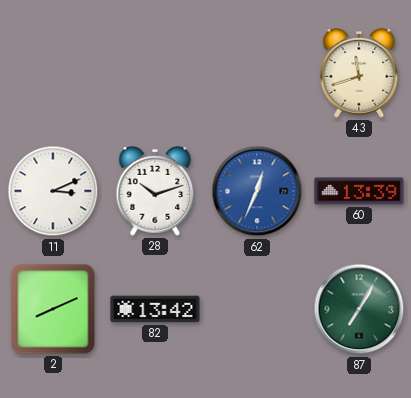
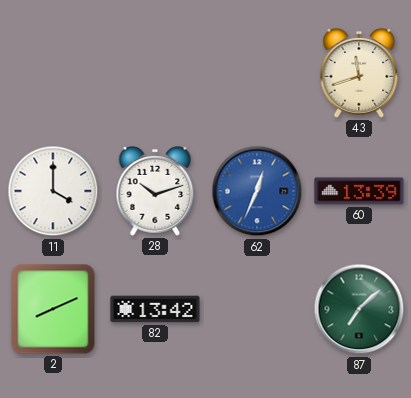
11: 3:11 -> 4:00 (53, 191)
87: 7:05 -> 7:08 (359, 309)
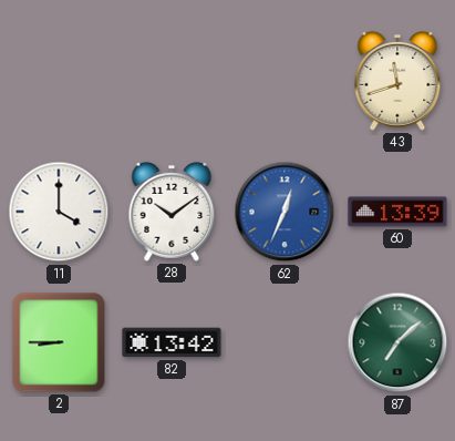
28: 10:12 -> 10:09 (172, 212)
2: 8:11 -> 8:45 (59, 342)
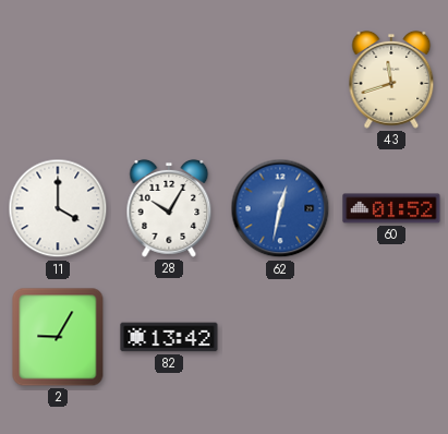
28: 10:09 -> 10:05 (169, 208)
62: 12:34 -> 12:32 (280, 208)
60: 13:39 -> 01:52 (391, 208)
2: 8:45 -> 9:05 (58, 337)
87: 7:08 -> none (397, 342)
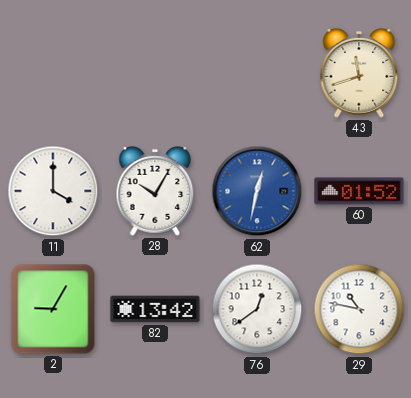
76: none -> 12:39 (257, 309)
29: none -> 10:47 (359, 309)
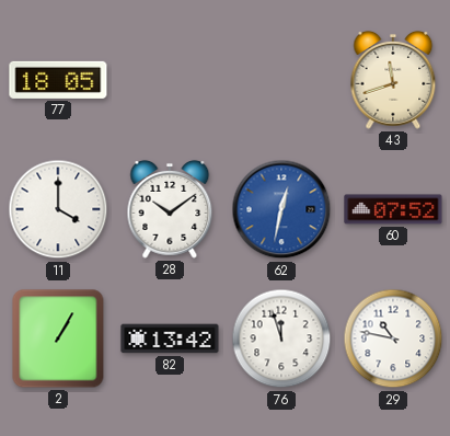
77: none -> 18:05 (58, 80)
28: 10:05 -> 10:09 (170, 209)
60: 01:52 -> 07:52 (393, 209)
2: 9:05 -> 1:05 (58, 339)
76: 12:39 -> 11:57 (281, 339)
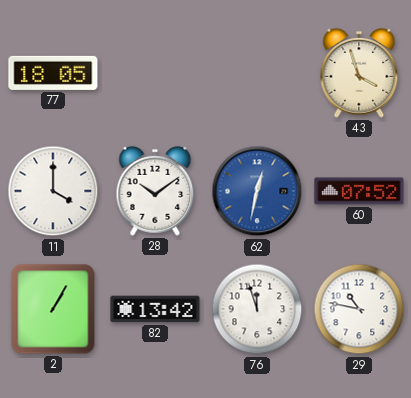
43: 11:42 -> 3:57 (359, 73)
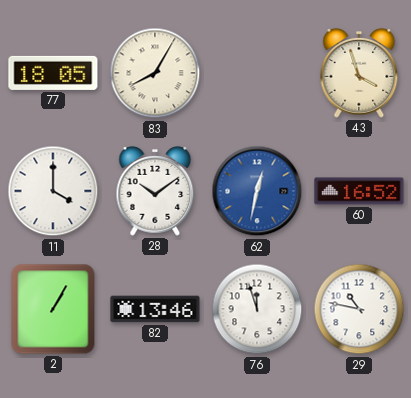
83: none -> 8:05 (155, 73)
60: 07:52 -> 16:52 (359, 191)
82: 13:42 -> 13:46 (155, 309)
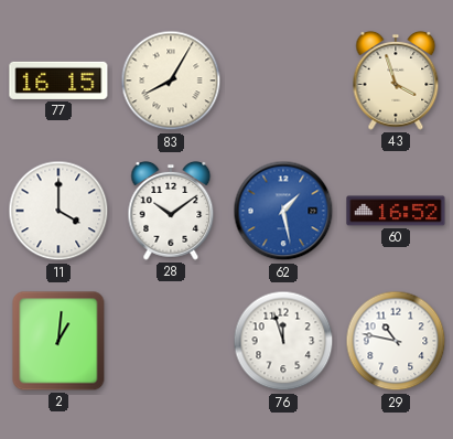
77: 18:05 -> 16:15 (58, 81)
62: 12:32 -> 1:28 (283, 211)
2: 1:05 -> 1:01 (58, 341)
82: 13:46 -> none (155, 309)
